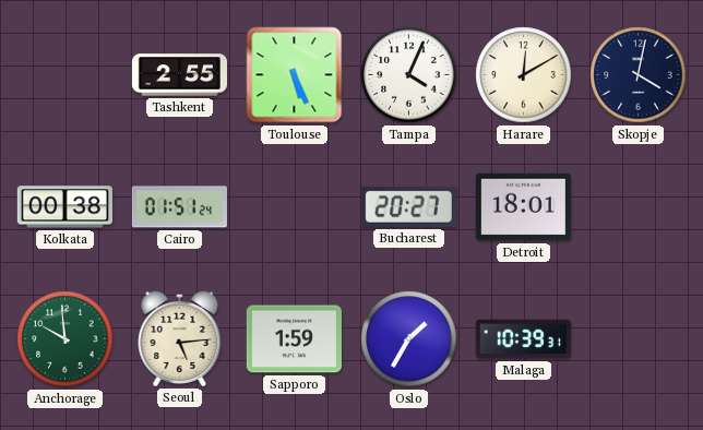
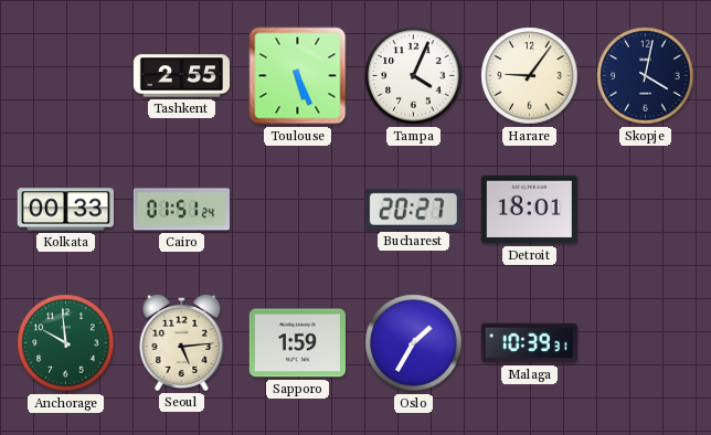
Harare: 12:10 -> 9:06 (530, 76)
Kolkata: 00:38 -> 00:33 (65, 210)
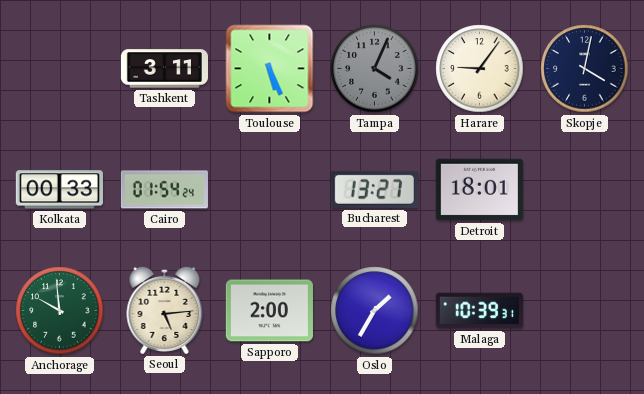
Tashkent: 2:55 -> 3:11 (164, 69)
Tampa dial: white -> grey (375, 69)
Cairo: 01:51 -> 01:54 (164, 190)
Bucharest: 20:27 -> 13:27 (374, 189)
Sapporo: 1:59 -> 2:00 (269, 311)
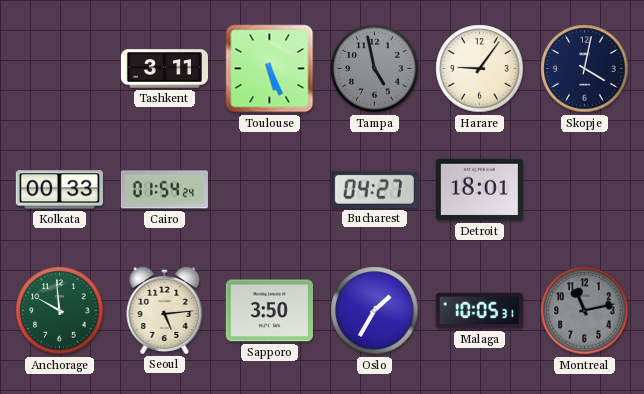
Tampa: 4:04 -> 4:58 (375, 69)
Bucharest: 13:27 -> 04:27 (374, 189)
Sapporo: 2:00 -> 3:50 (269, 311)
Malaga: 10:39 -> 10:05 (479, 311)
Montreal: none -> 11:13 (585, 311)
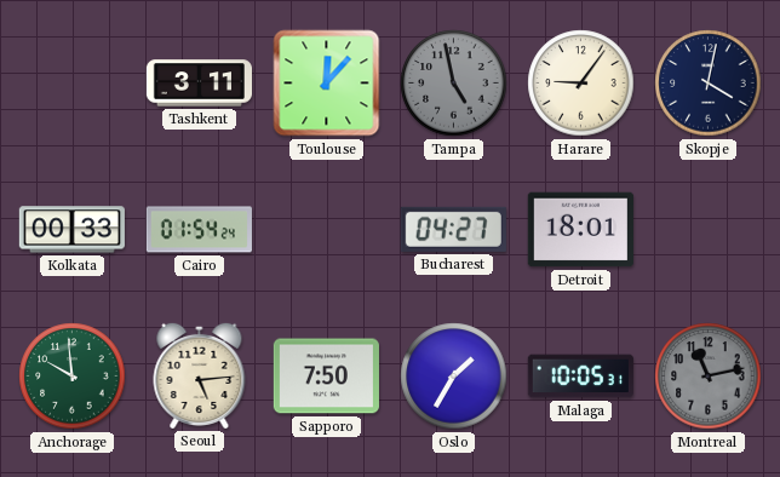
Toulouse: 5:26 -> 12:07 (327, 84)
Sapporo: 3:50 -> 7:50 (326, 377)
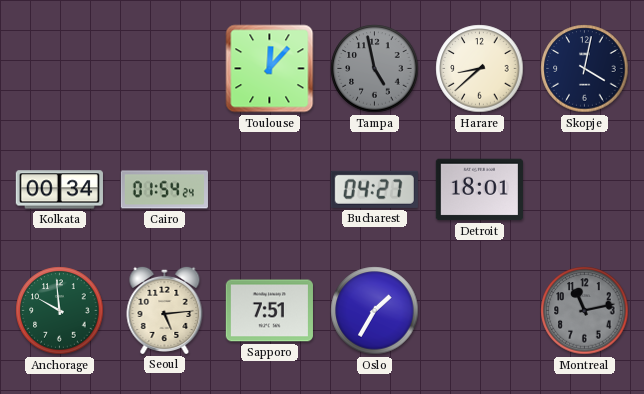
Tashkent: 3:11 -> none (199, 84)
Harare: 9:06 -> 8:38 (480, 69)
Kolkata: 00:33 -> 00:34 (59, 190)
Sapporo: 7:50 -> 7:51 (269, 311)
Malaga: 10:05 -> none (580, 377)
